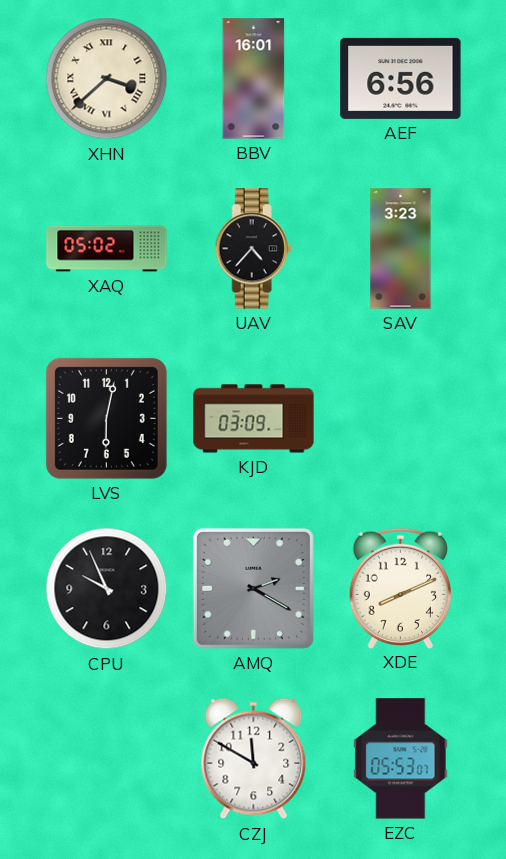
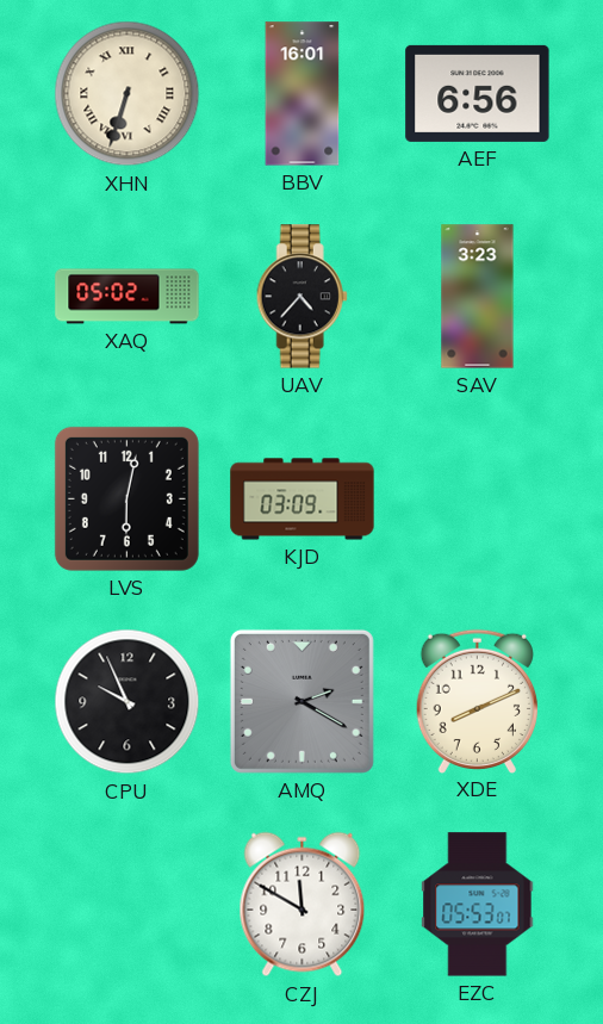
XHN: 3:38 -> 6:33 (128, 94)
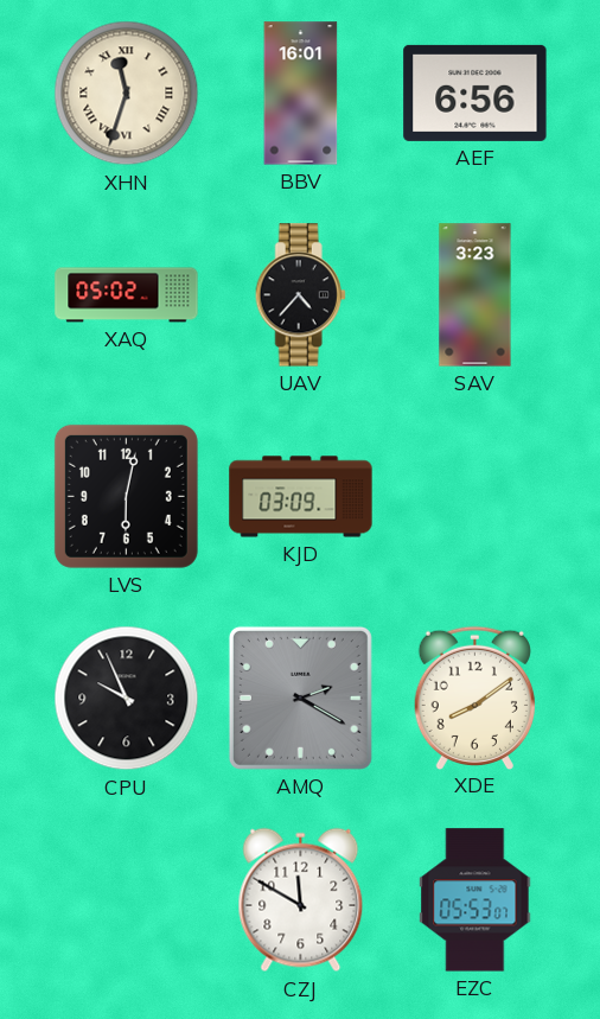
XHN: 6:33 -> 11:33 (127, 94)
XDE: 8:11 -> 8:09 (474, 698)
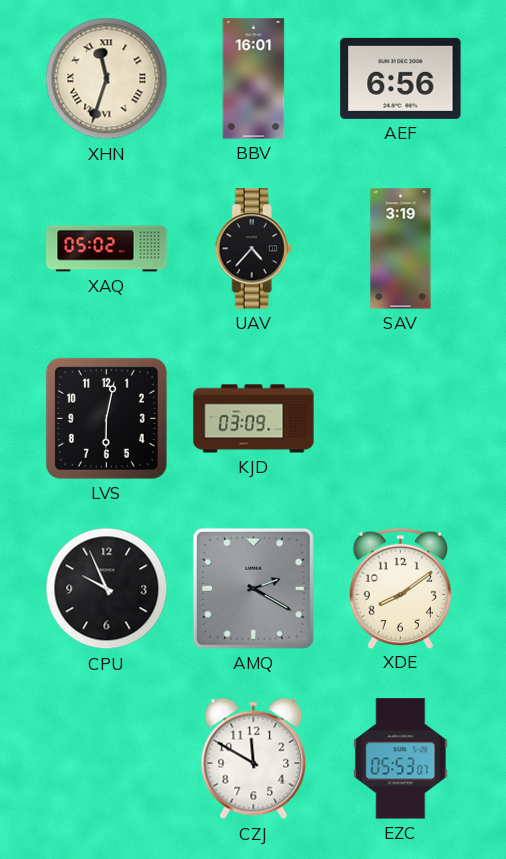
SAV: 3:23 -> 3:19 (401, 249)
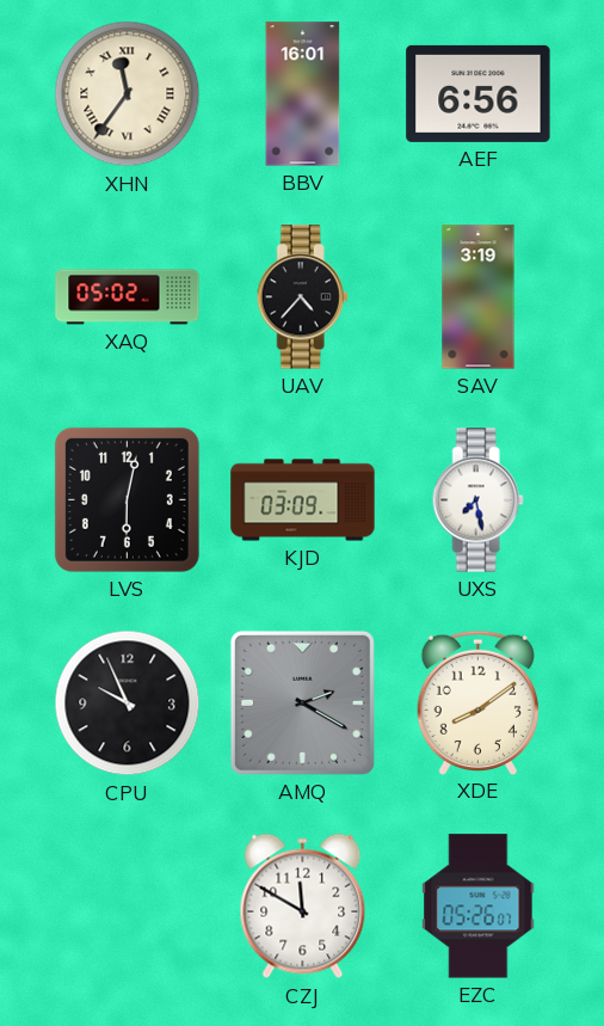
XHN: 11:33 -> 11:36 (128, 94)
UXS: none -> 7:28 (477, 500)
EZC: 05:53 -> 05:26 (479, 907)
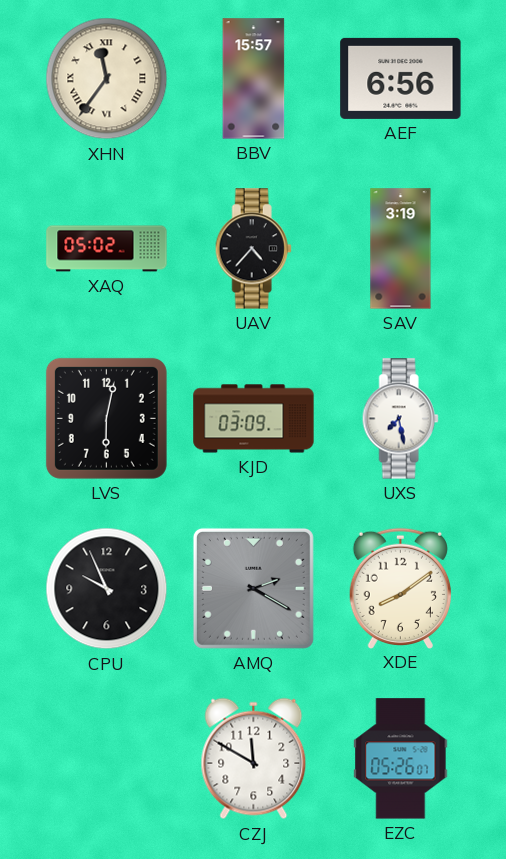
BBV: 16:01 -> 15:57 (254, 79)
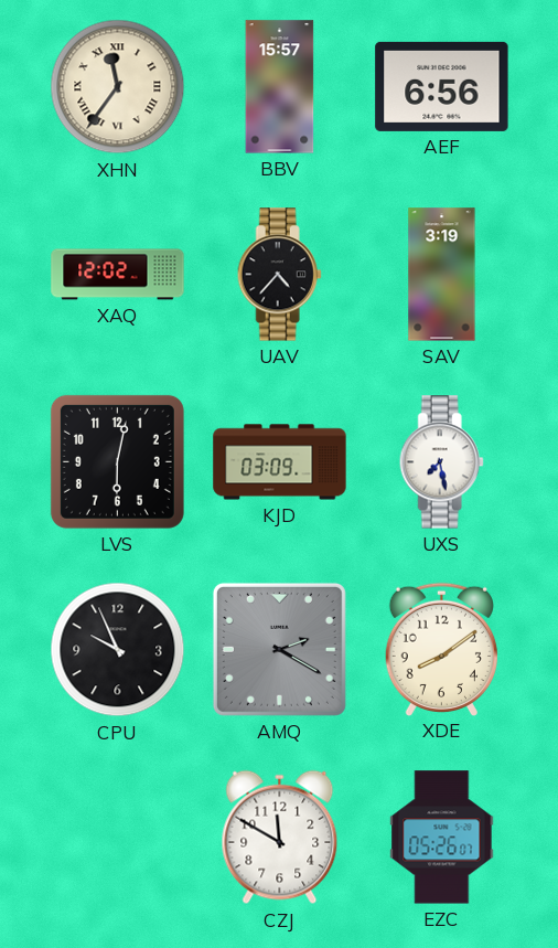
XAQ: 05:02 -> 12:02 (118, 275)
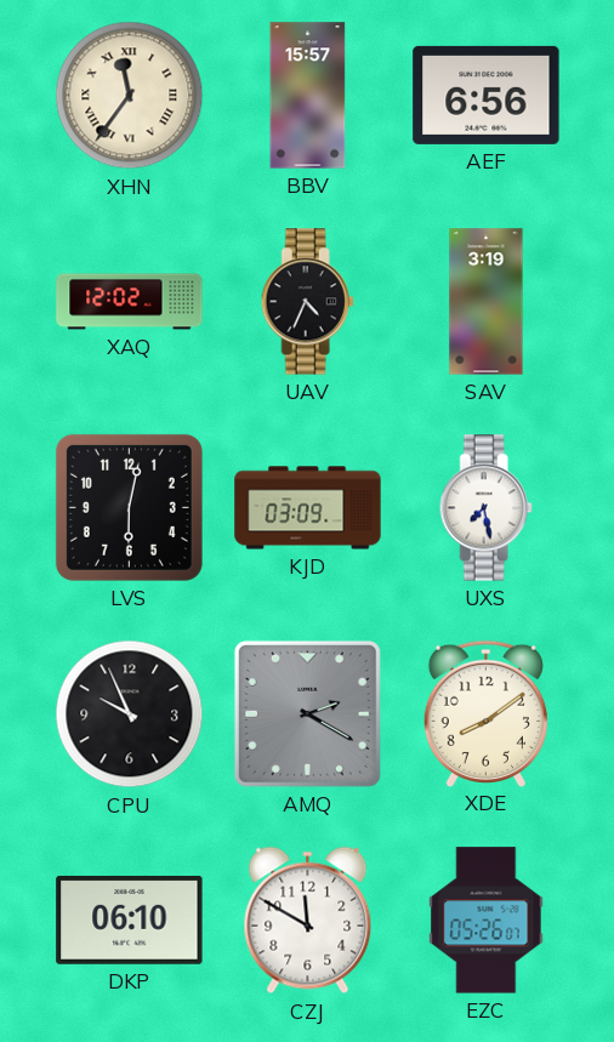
UAV: 4:37 -> 4:34 (307, 302)
DKP: none -> 06:10 (130, 919)
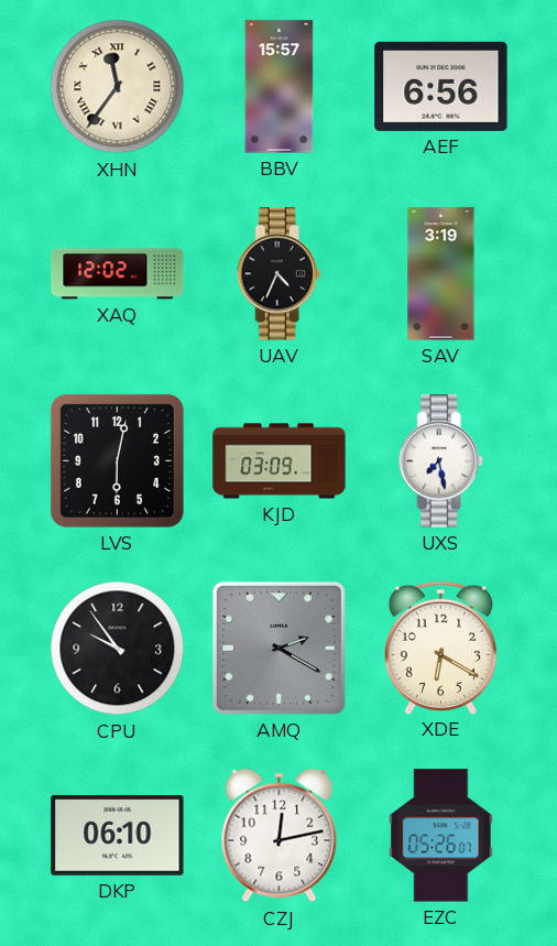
CPU: 9:56 -> 9:54 (118, 649)
XDE: 8:09 -> 6:20 (440, 648)
CZJ: 11:50 -> 12:13 (280, 836)
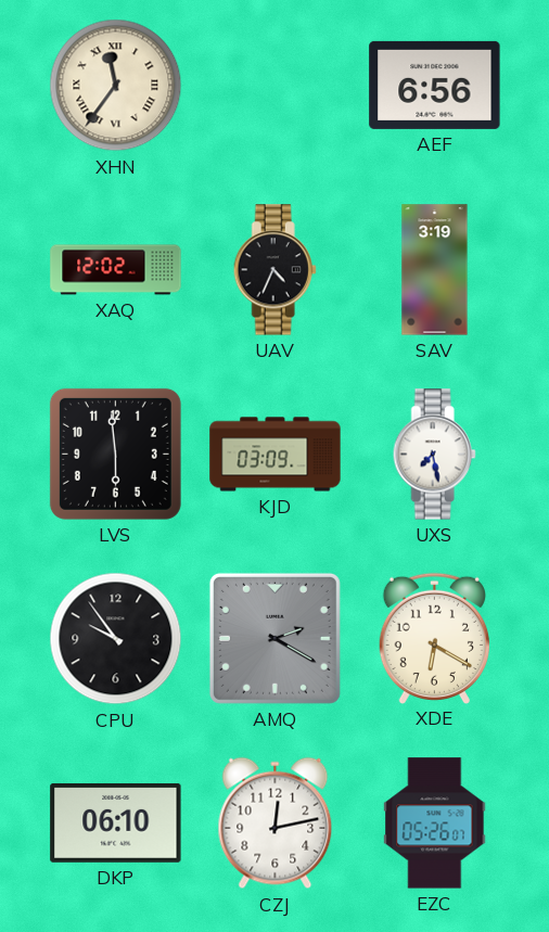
BBV: 15:57 -> none (280, 87)
LVS: 6:02 -> 5:59 (115, 454)
